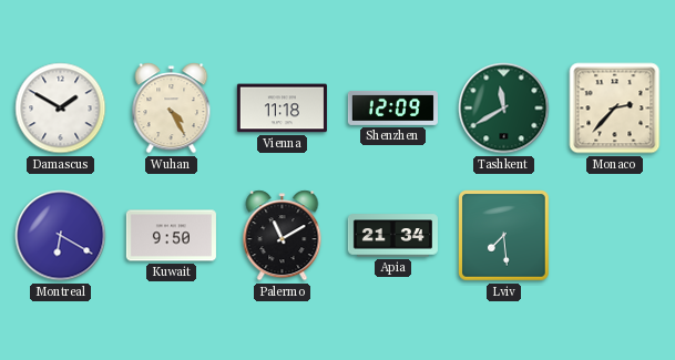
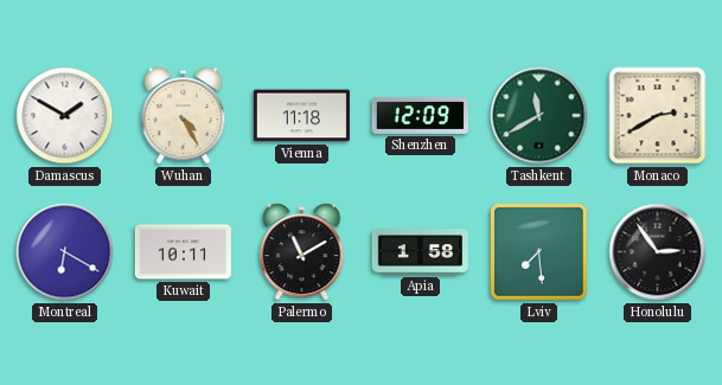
Monaco: 2:37 -> 2:40 (658, 116)
Kuwait: 9:50 -> 10:11 (183, 252)
Apia: 21:34 -> 1:58 (420, 252)
Honolulu: none -> 2:54 (658, 252)
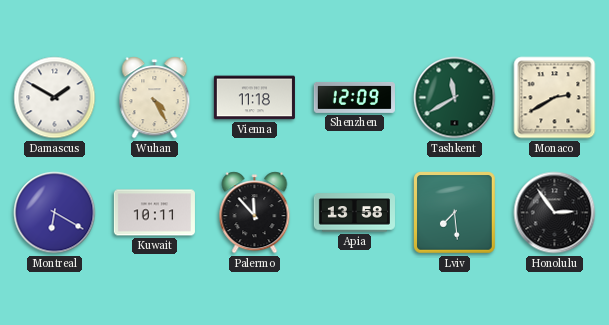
Palermo: 11:10 -> 11:53 (255, 213)
Apia: 1:58 -> 13:58 (354, 213)
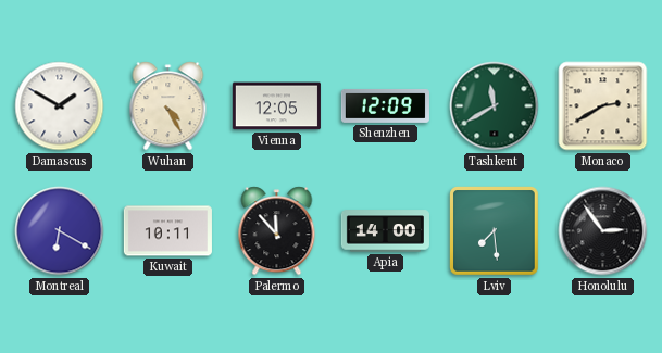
Vienna: 11:18 -> 12:05 (276, 106)
Apia: 13:58 -> 14:00 (385, 231)
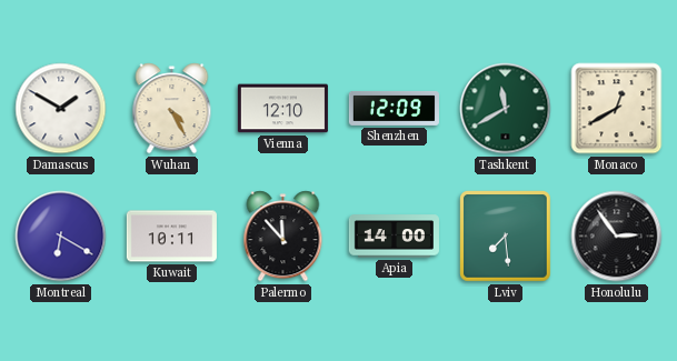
Vienna: 12:05 -> 12:10 (282, 109)
Monaco: 2:40 -> 12:40 (617, 109)
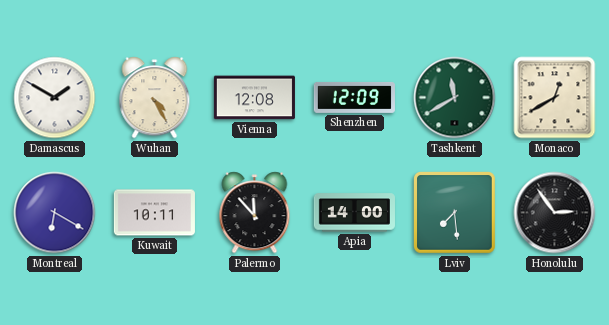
Vienna: 12:10 -> 12:08 (254, 98)
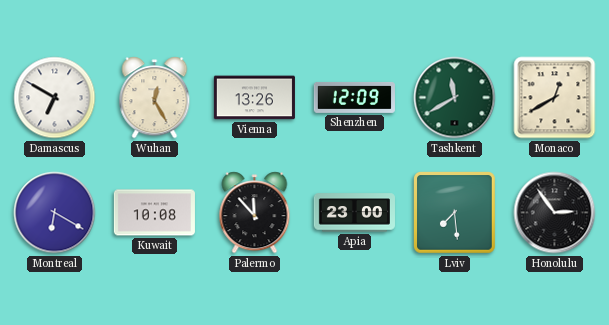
Damascus: 1:50 -> 6:50 (55, 98)
Wuhan: 4:25 -> 12:25 (155, 98)
Vienna: 12:08 -> 13:26 (254, 98)
Kuwait: 10:11 -> 10:08 (154, 213)
Apia: 14:00 -> 23:00 (354, 213)
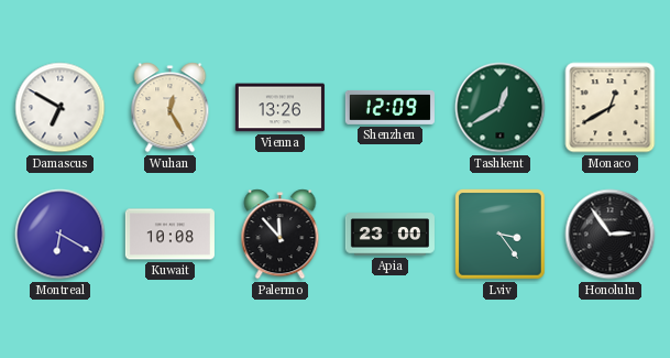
Tashkent: 11:40 -> 12:40 (501, 108)
Lviv: 7:29 -> 3:24 (501, 235)
